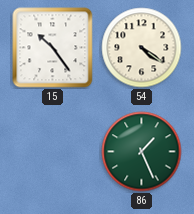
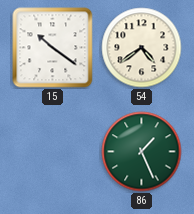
15: 10:24 -> 10:21 (53, 48)
54: 4:21 -> 4:39 (142, 48)
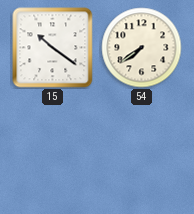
54: 4:39 -> 7:39 (142, 48)
86: 1:26 -> none (142, 152)
